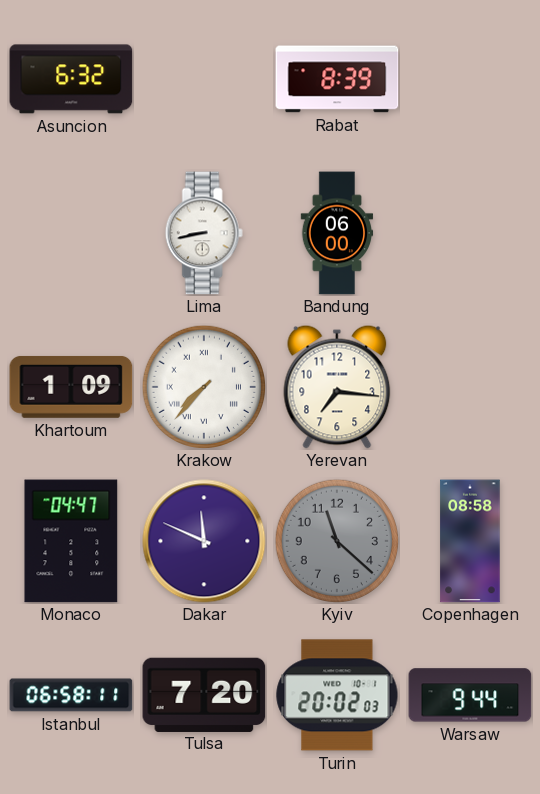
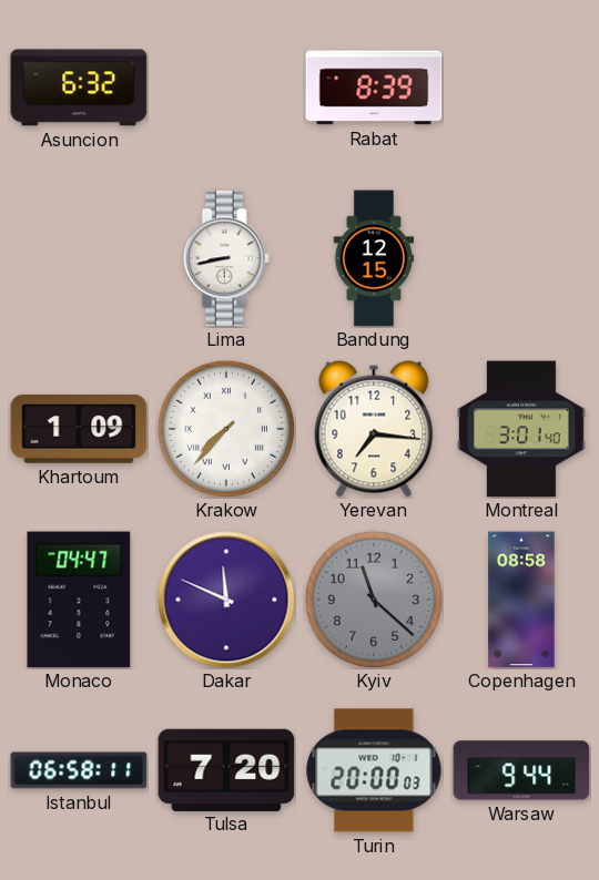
Bandung: 06:00 -> 12:15 (374, 258)
Montreal: none -> 3:01 (521, 429)
Turin: 20:02 -> 20:00 (374, 770)
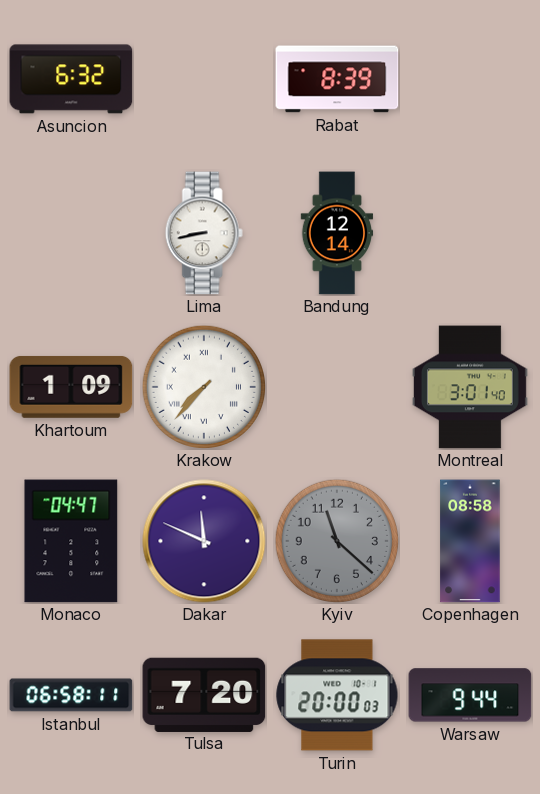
Bandung: 12:15 -> 12:14 (337, 233)
Yerevan: 7:16 -> none (374, 429)
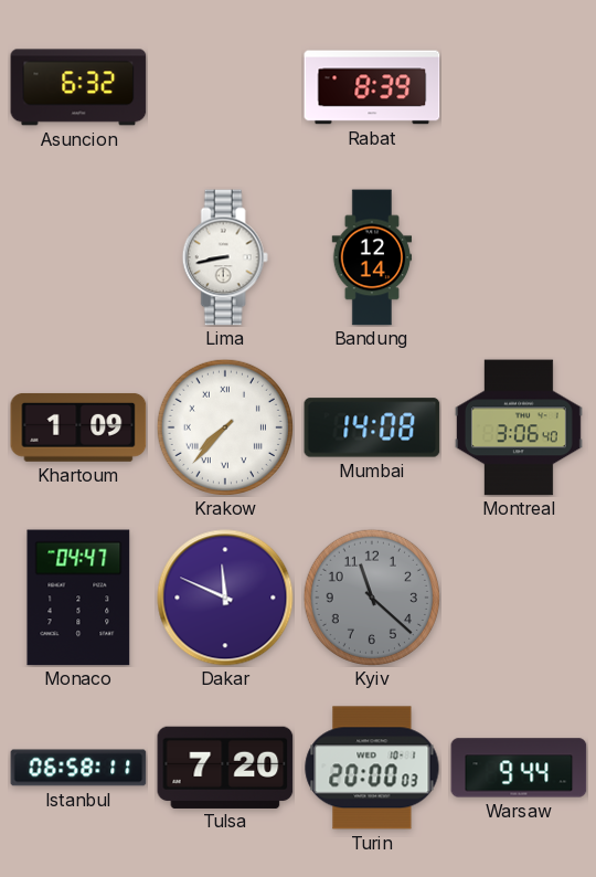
Mumbai: none -> 14:08 (372, 427)
Montreal: 3:01 -> 3:06 (519, 427)
Copenhagen: 08:58 -> none (470, 541)
